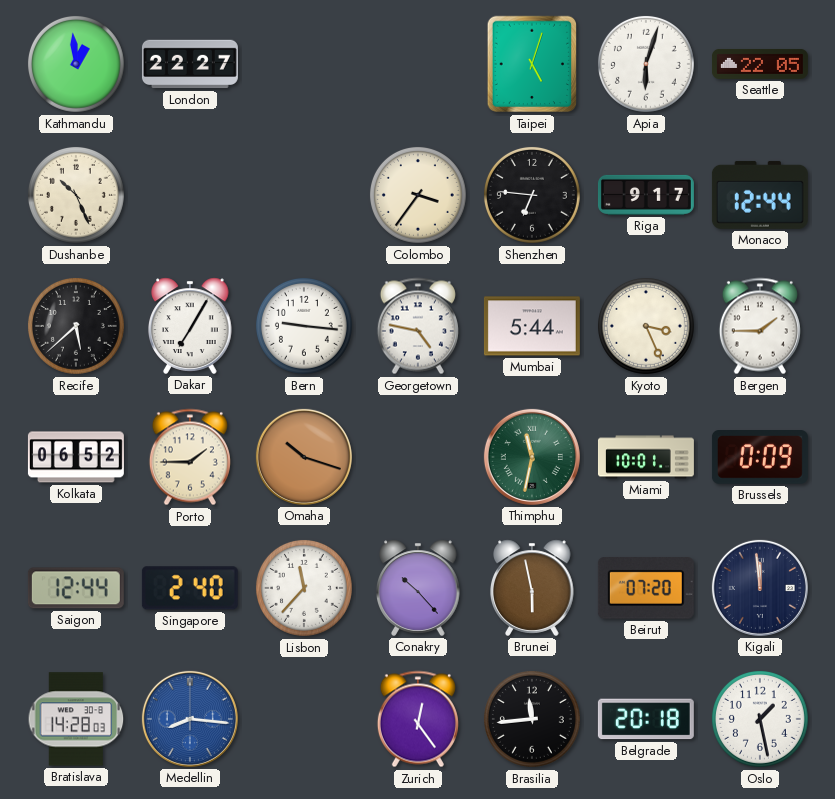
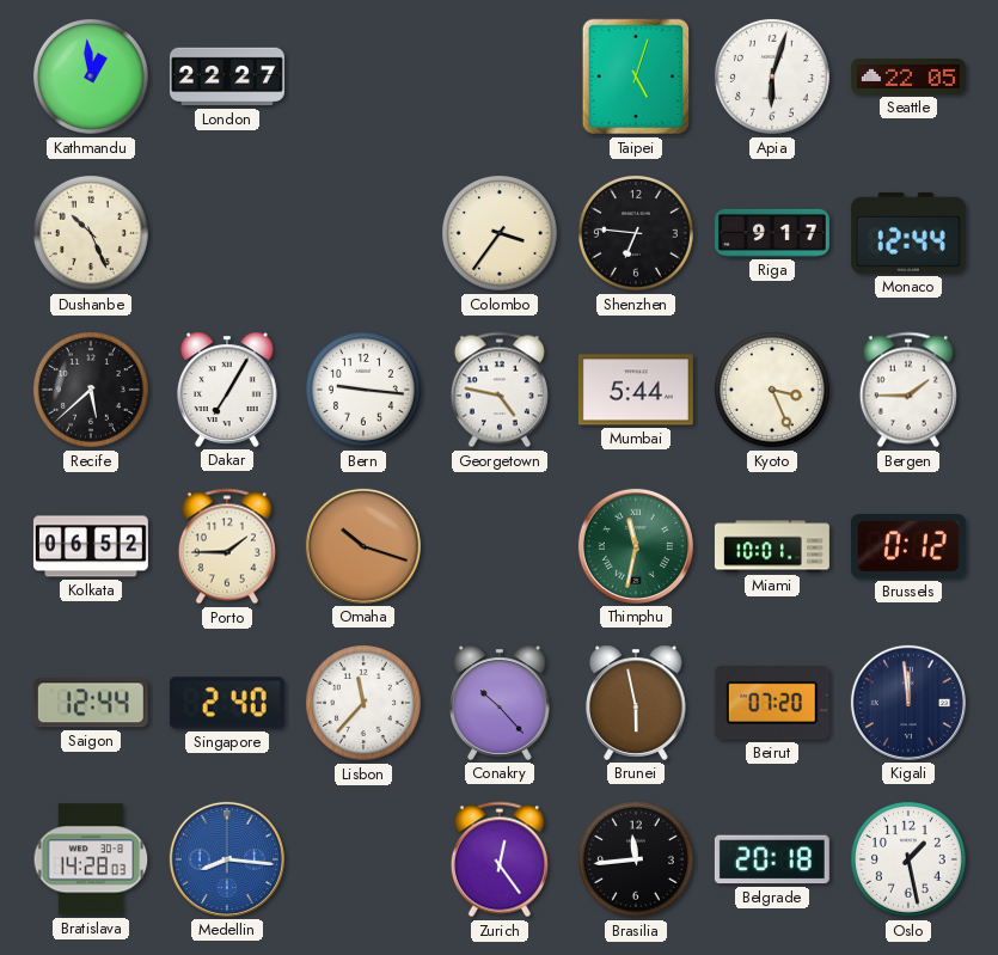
Brussels: 0:09 -> 0:12 (908, 547)
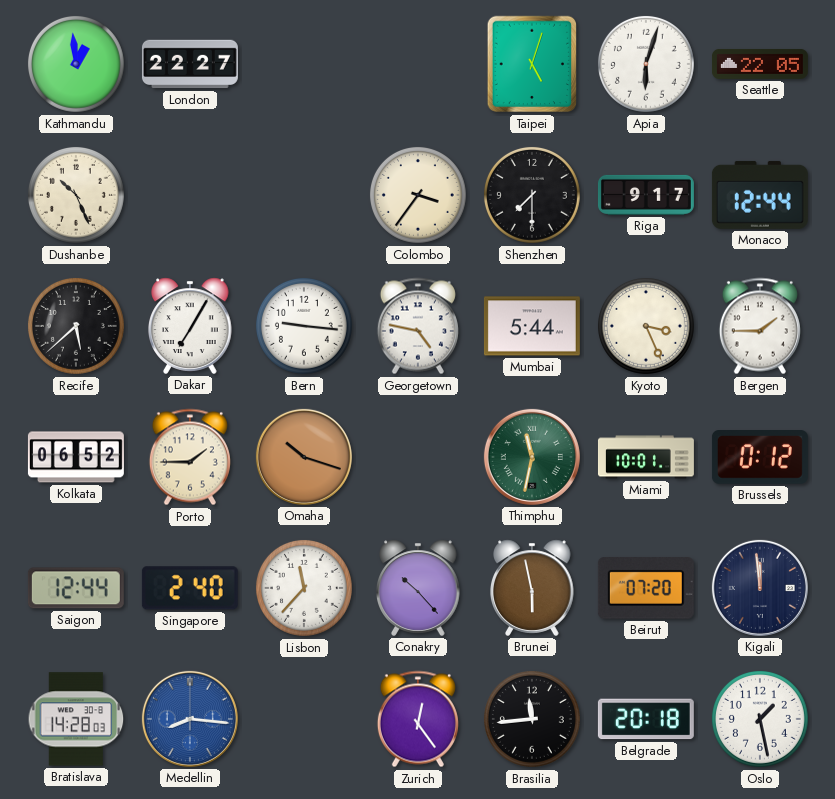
Shenzhen: 6:46 -> 7:30 (532, 195)
